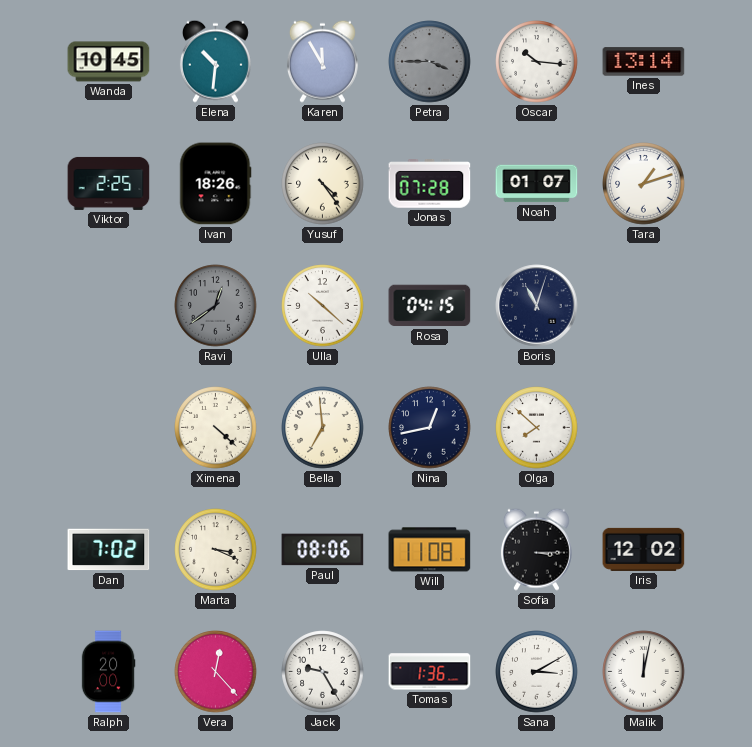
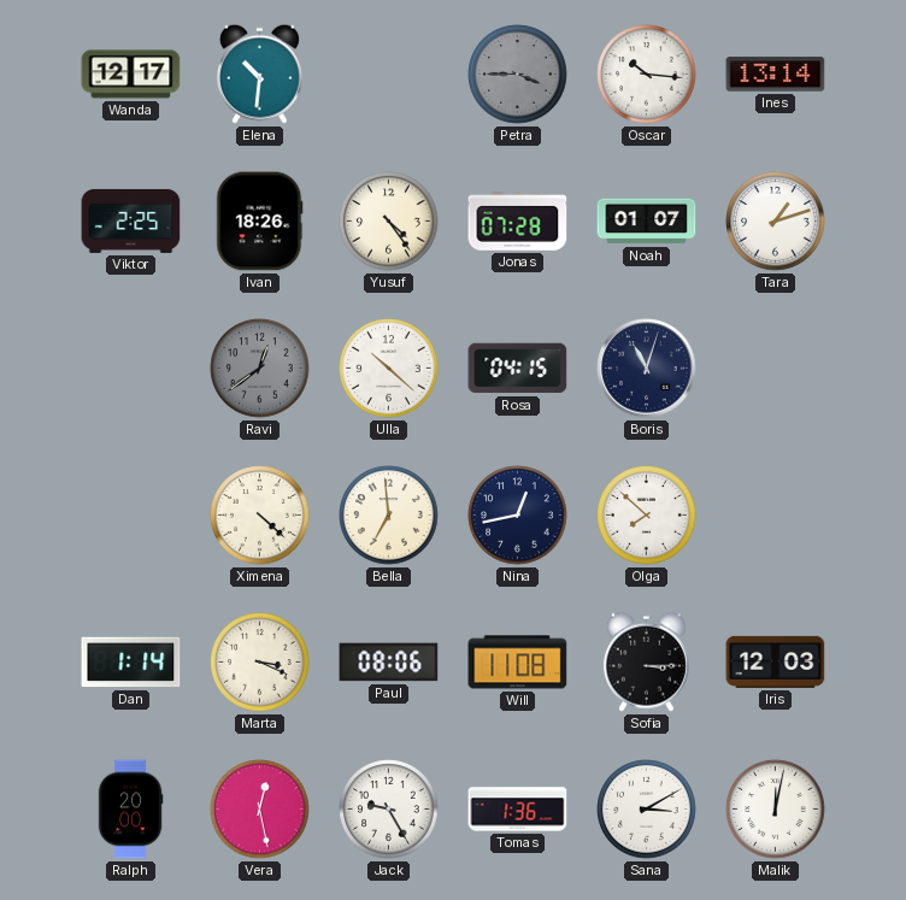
Wanda: 10:45 -> 12:17 (131, 75)
Karen: 11:55 -> none (322, 61)
Dan: 7:02 -> 1:14 (131, 663)
Iris: 12:02 -> 12:03 (776, 661)
Vera: 12:23 -> 12:28 (260, 810)
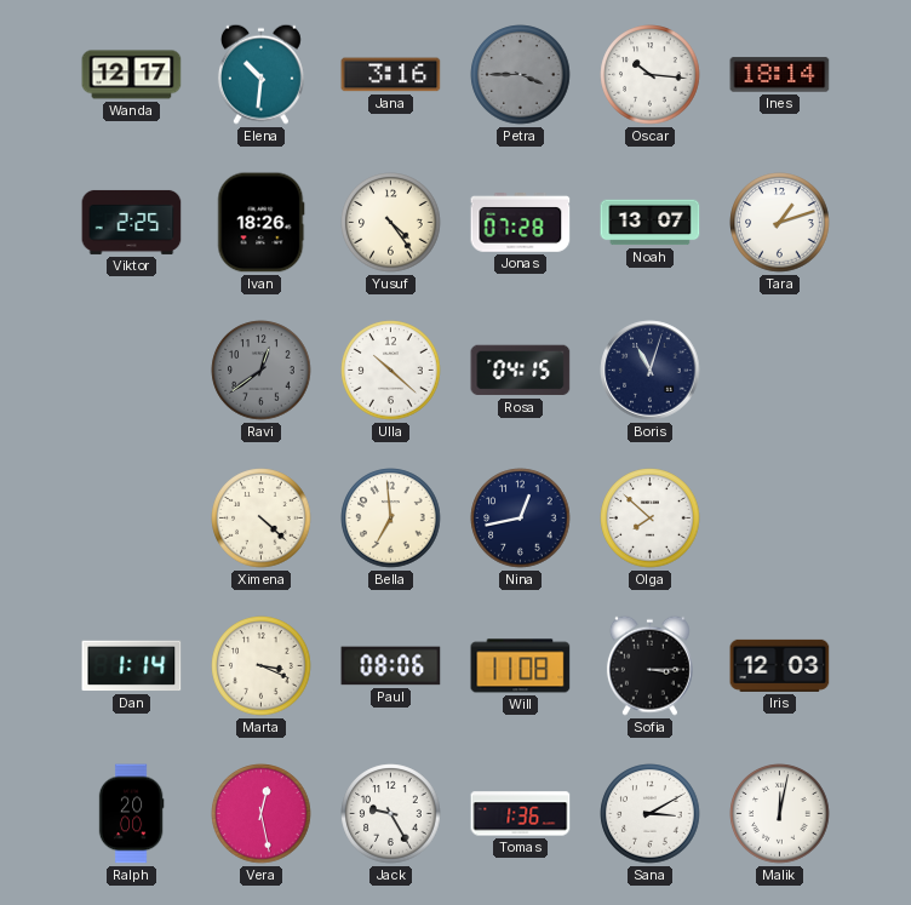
Jana: none -> 3:16 (391, 75)
Ines: 13:14 -> 18:14 (780, 75)
Noah: 01:07 -> 13:07 (651, 223)
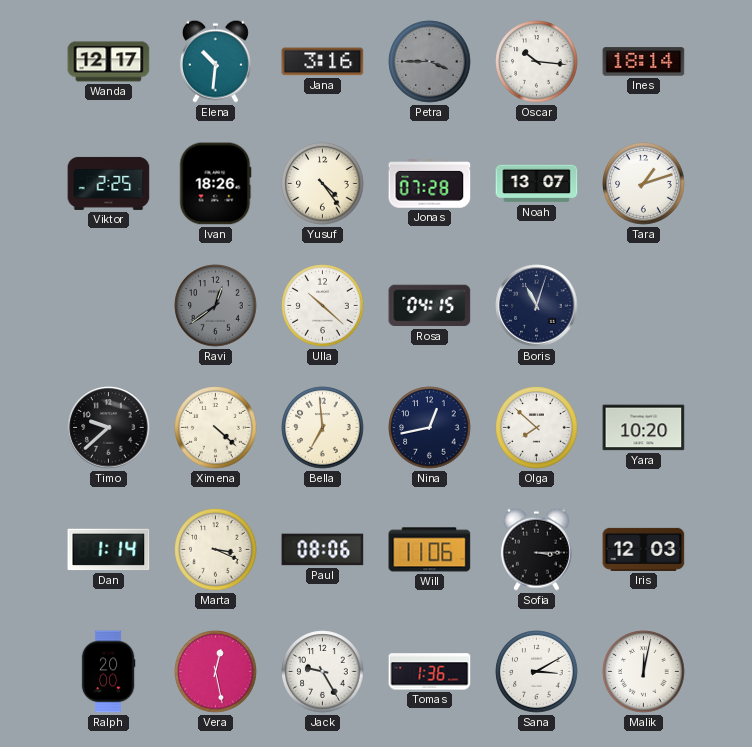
Timo: none -> 9:38 (109, 428)
Yara: none -> 10:20 (644, 428)
Will: 11:08 -> 11:06 (430, 550)
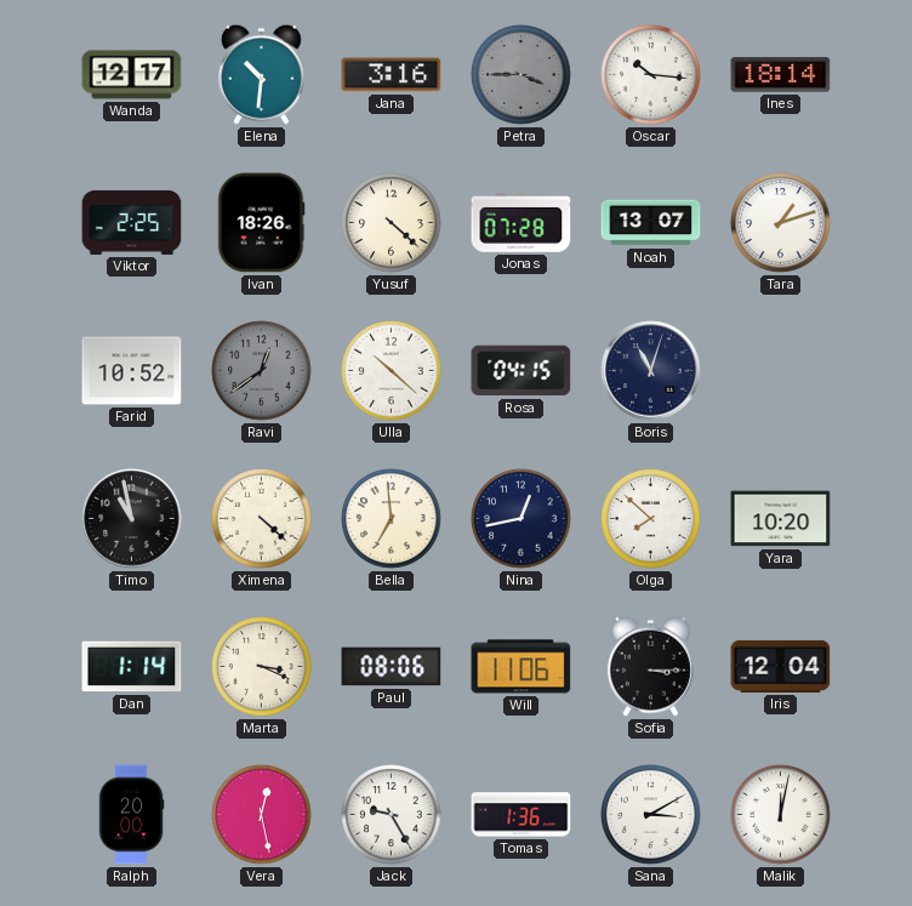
Yusuf: 4:24 -> 4:22 (392, 223)
Farid: none -> 10:52 (132, 371)
Timo: 9:38 -> 10:58 (132, 519)
Iris: 12:03 -> 12:04 (781, 666)
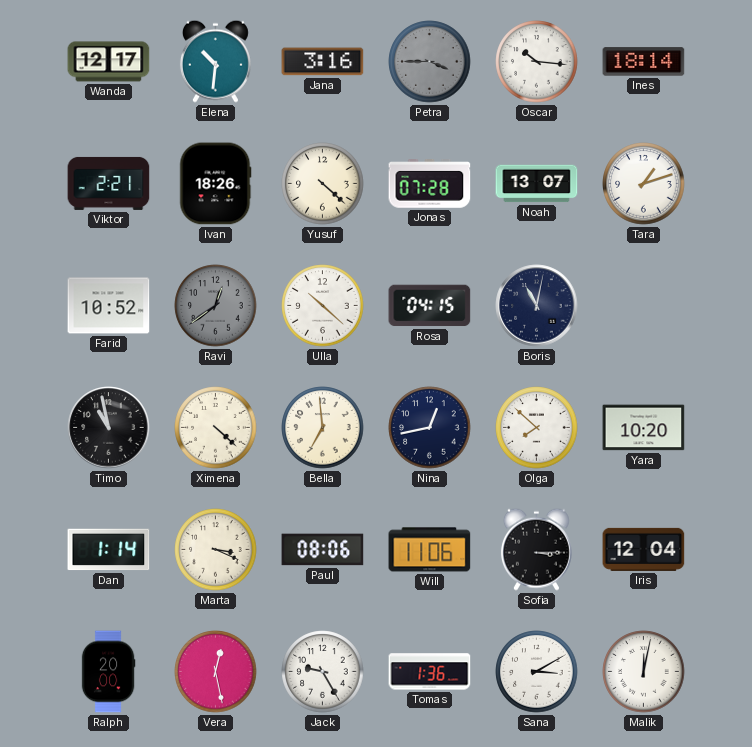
Viktor: 2:25 -> 2:21 (109, 183)
Boris: 11:03 -> 11:02 (537, 306)
